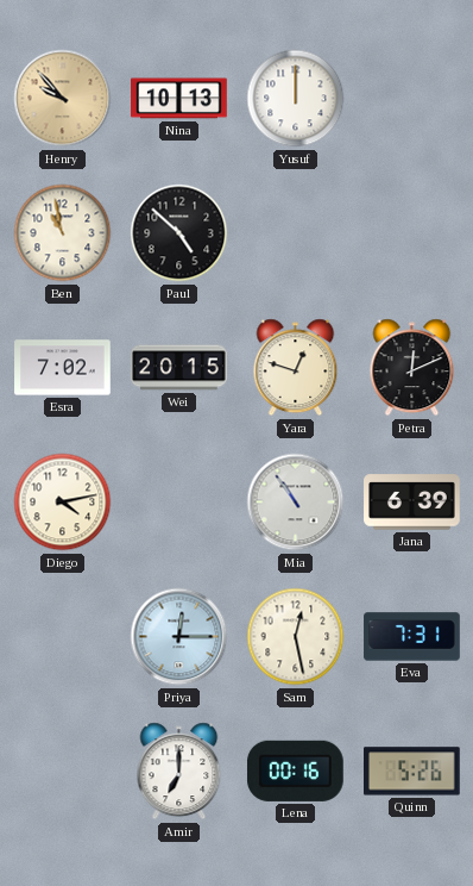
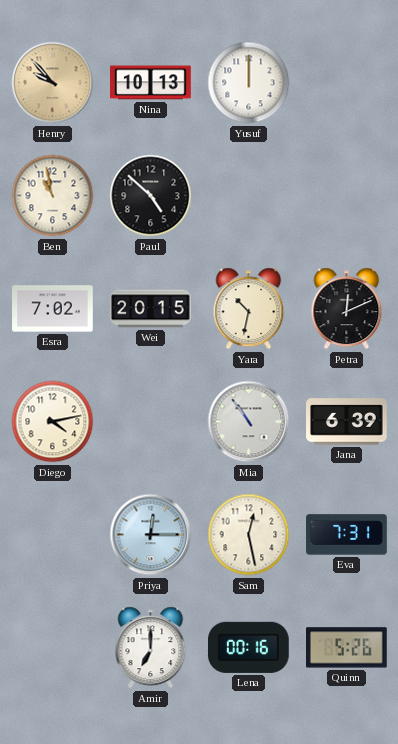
Yara: 12:48 -> 10:32 (249, 309)
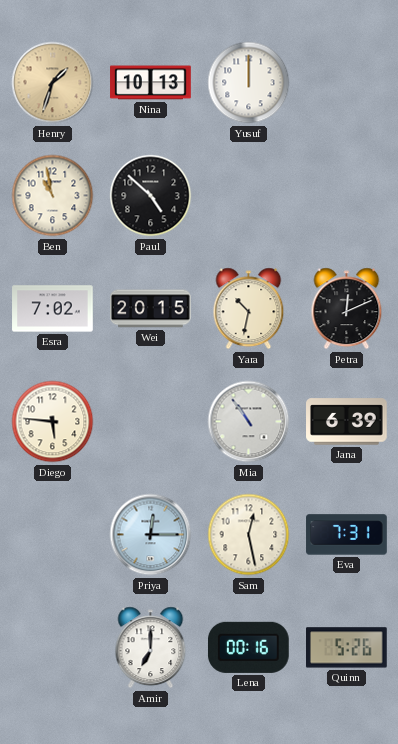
Henry: 9:53 -> 1:33 (53, 83)
Diego: 4:13 -> 5:46 (53, 422)
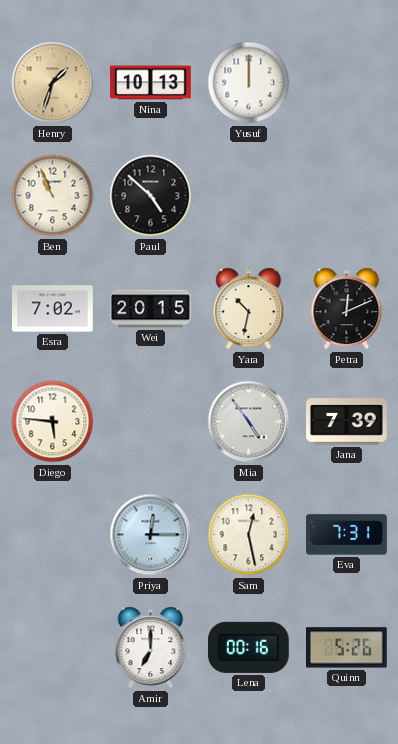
Ben: 10:58 -> 10:56 (53, 196)
Mia: 10:54 -> 4:54 (249, 422)
Jana: 6:39 -> 7:39 (347, 422)
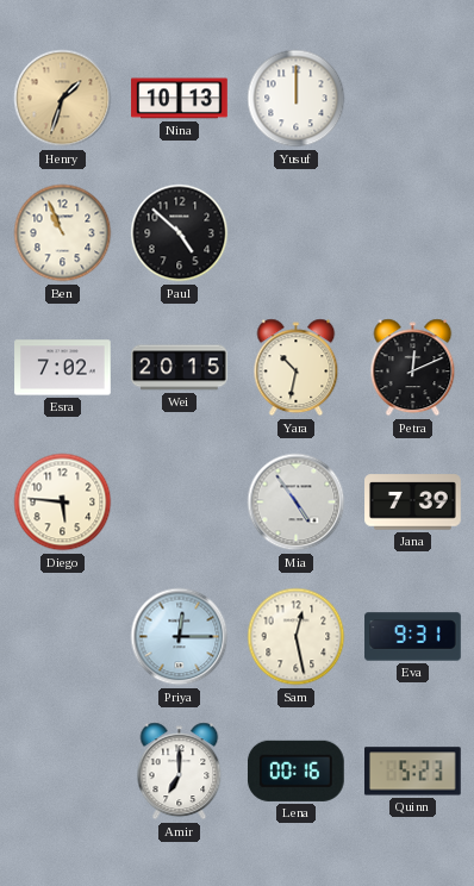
Eva: 7:31 -> 9:31 (413, 637)
Quinn: 5:26 -> 5:23 (413, 772)
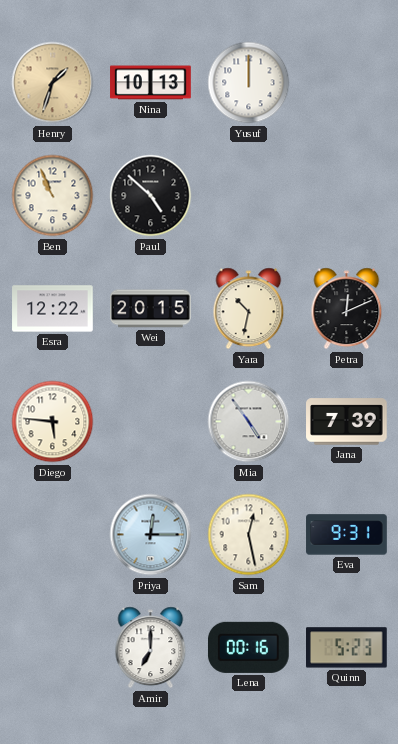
Esra: 7:02 -> 12:22 (53, 309)
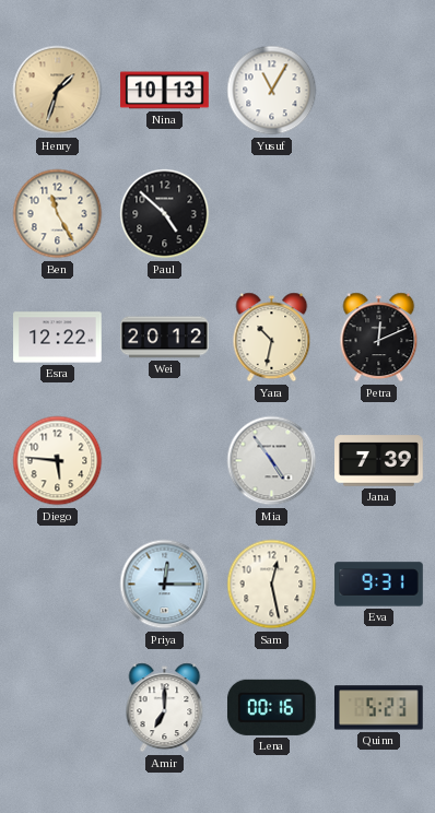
Yusuf: 12:00 -> 11:05 (272, 91)
Ben: 10:56 -> 11:25 (58, 214)
Wei: 20:15 -> 20:12 (165, 338)
